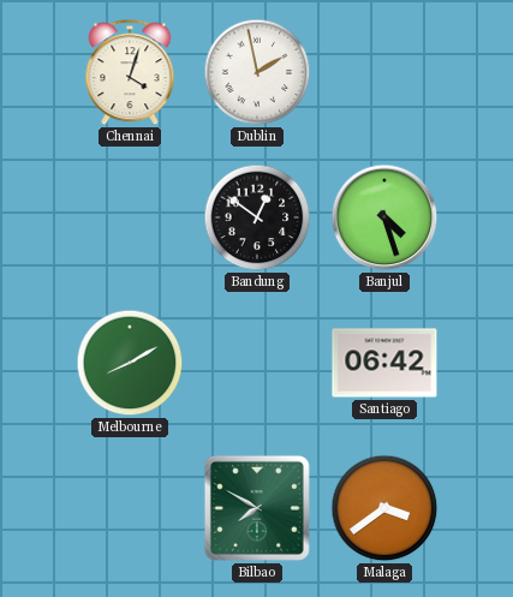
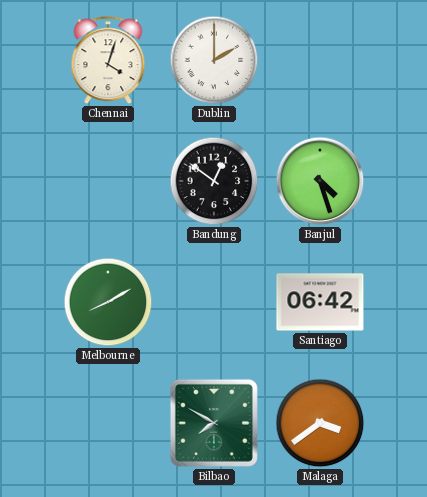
Dublin: 1:58 -> 2:00 (214, 60)
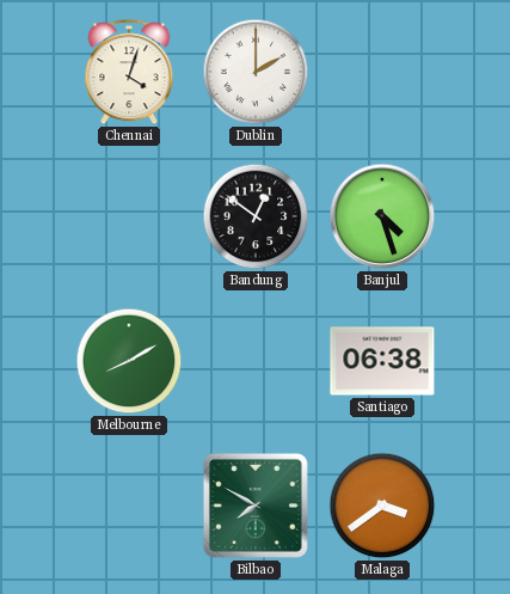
Santiago: 06:42 -> 06:38 (382, 361)
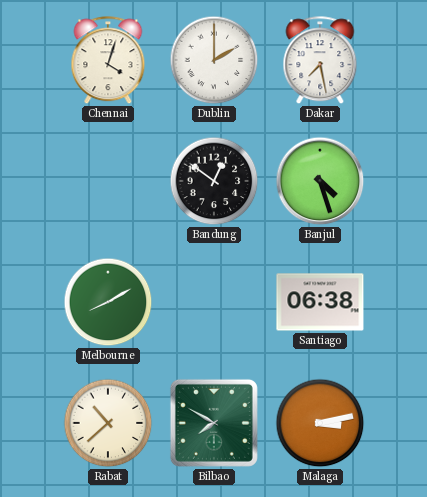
Dakar: none -> 7:28 (320, 61)
Rabat: none -> 10:38 (108, 423)
Malaga: 3:39 -> 3:13 (320, 423)
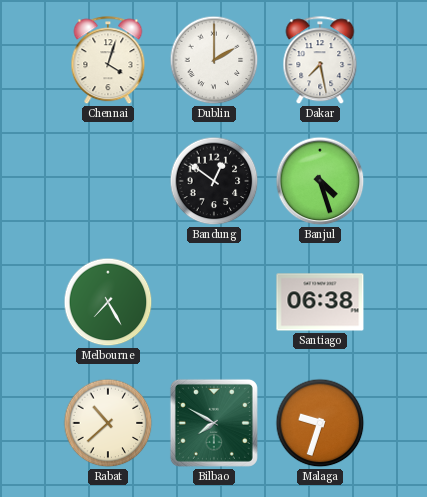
Melbourne: 8:10 -> 7:25 (108, 302)
Malaga: 3:13 -> 9:33 (320, 423)
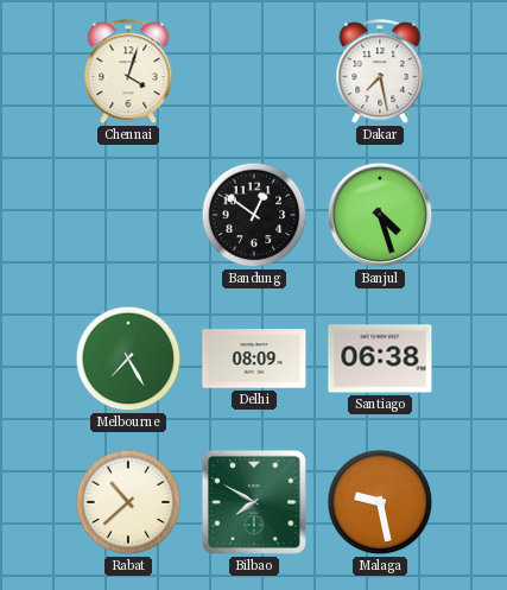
Dublin: 2:00 -> none (214, 60)
Delhi: none -> 08:09 (254, 359)
Malaga: 9:33 -> 9:28 (380, 502)
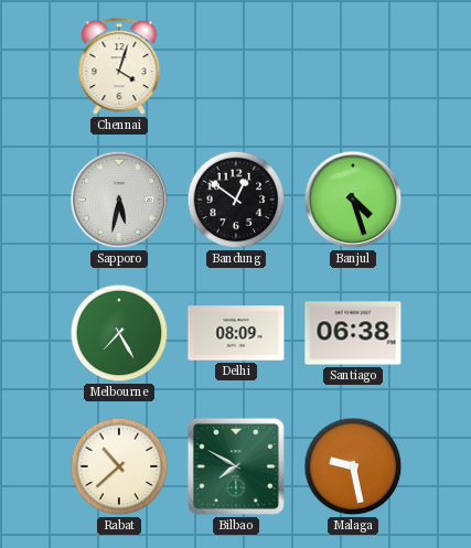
Dakar: 7:28 -> none (380, 72)
Sapporo: none -> 5:32 (119, 200)
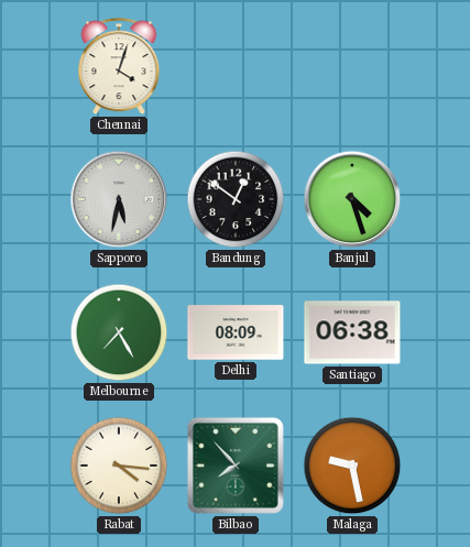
Rabat: 10:38 -> 4:16 (119, 466)
Bilbao: 7:50 -> 7:53 (236, 466)
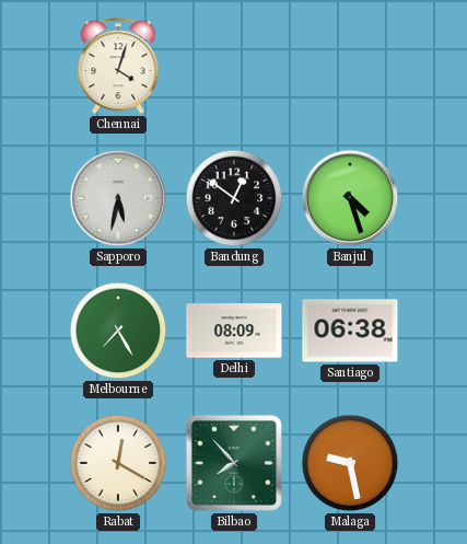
Rabat: 4:16 -> 12:20 (118, 463)
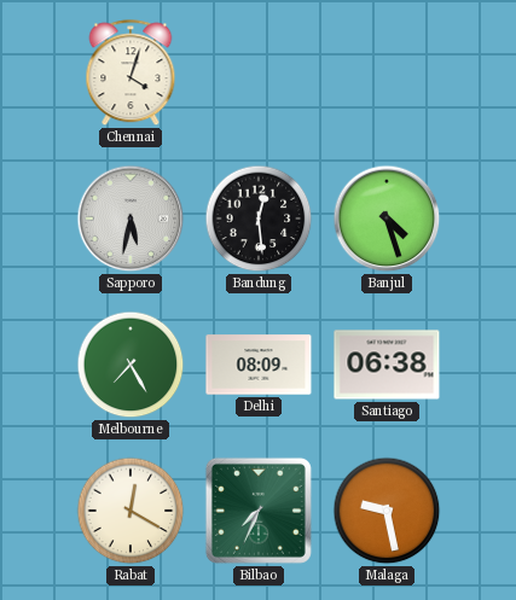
Bandung: 12:51 -> 12:29 (259, 219)
Bilbao: 7:53 -> 7:34 (259, 511)
